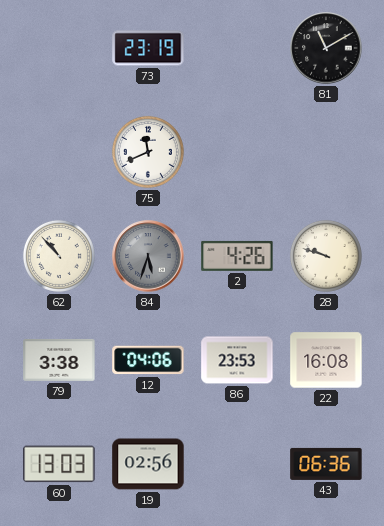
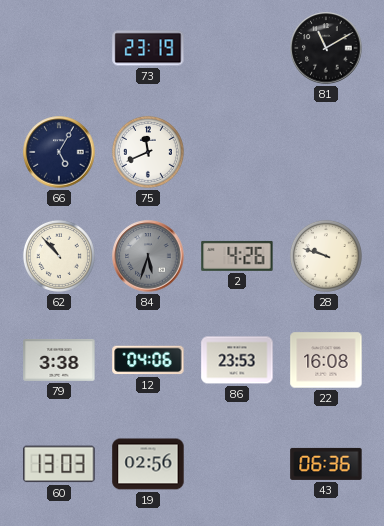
66: none -> 5:05 (59, 152)
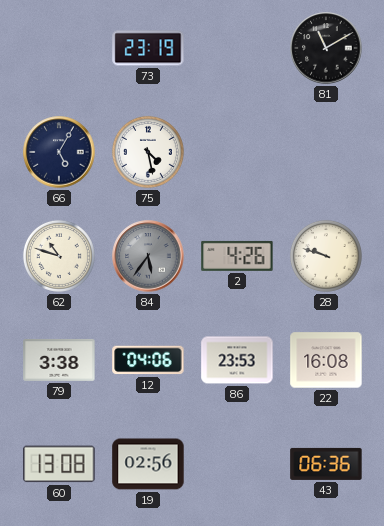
75: 11:41 -> 4:28 (148, 152)
62: 10:53 -> 10:48 (59, 256)
84: 5:33 -> 5:36 (148, 256)
60: 13:03 -> 13:08 (59, 464)
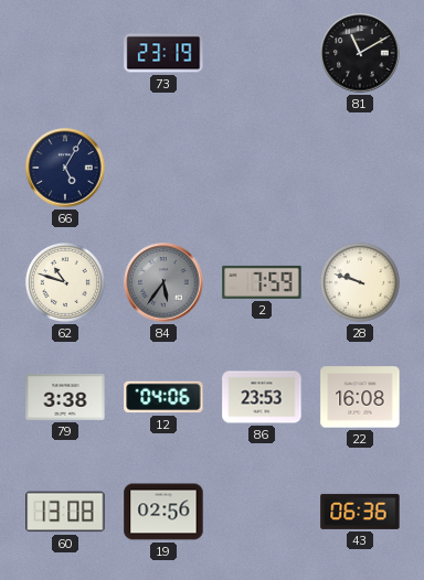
75: 4:28 -> none (148, 152)
2: 4:26 -> 7:59 (262, 282)
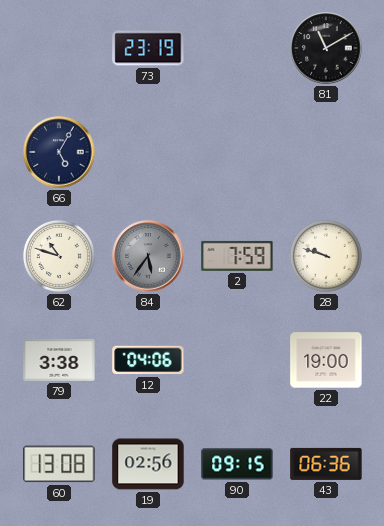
86: 23:53 -> none (262, 397)
22: 16:08 -> 19:00 (326, 360)
90: none -> 09:15 (237, 464)
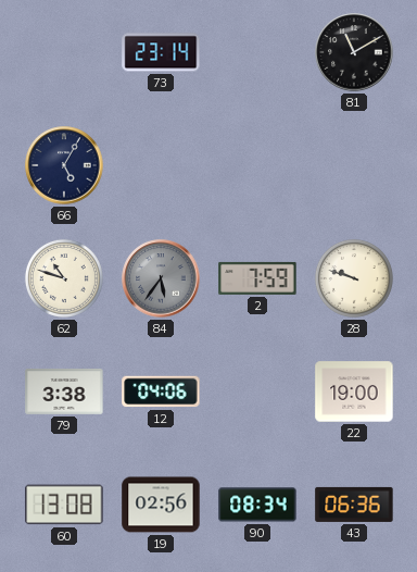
73: 23:19 -> 23:14 (161, 52)
90: 09:15 -> 08:34 (257, 505)
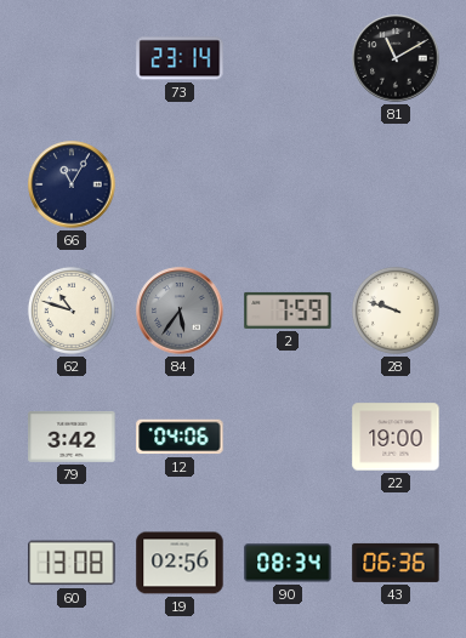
66: 5:05 -> 11:05 (72, 184)
79: 3:38 -> 3:42 (72, 437)
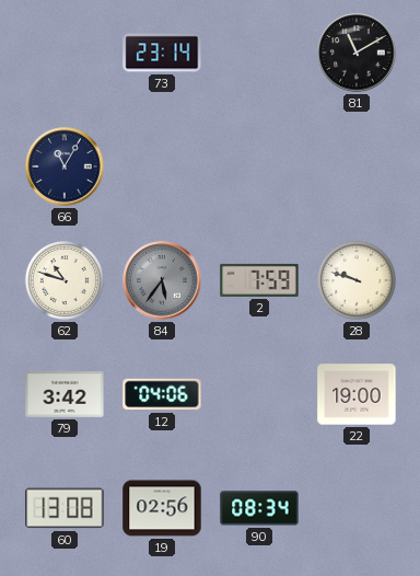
43: 06:36 -> none (396, 563)
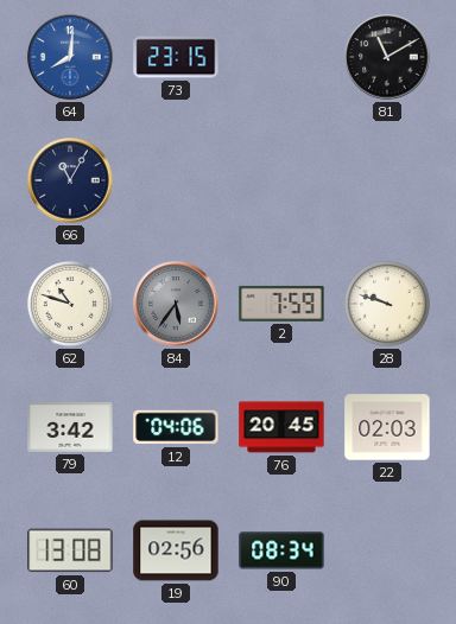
64: none -> 8:01 (70, 57)
73: 23:14 -> 23:15 (176, 57)
76: none -> 20:45 (281, 427)
22: 19:00 -> 02:03 (387, 427)
